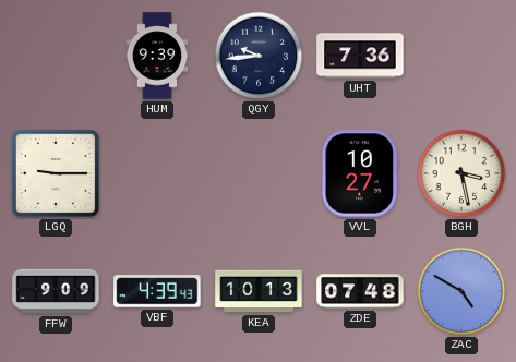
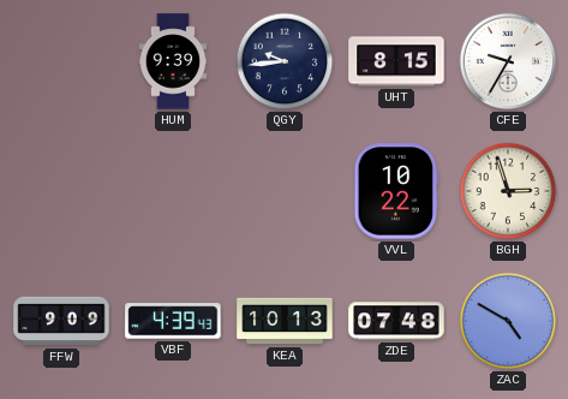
UHT: 7:36 -> 8:15 (396, 61)
CFE: none -> 9:35 (508, 61)
LGQ: 9:15 -> none (56, 173)
VVL: 10:27 -> 10:22 (396, 191)
BGH: 3:28 -> 2:57 (508, 191)
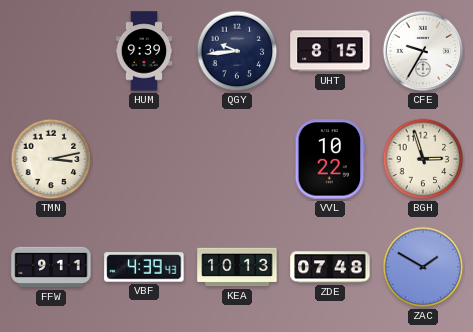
TMN: none -> 3:13 (51, 159)
FFW: 9:09 -> 9:11 (51, 267)
ZAC: 4:50 -> 1:50 (423, 267)
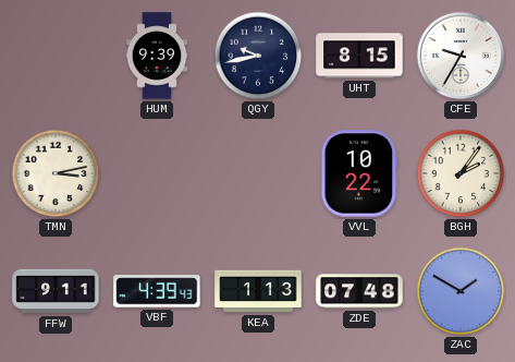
QGY: 9:44 -> 9:43 (258, 56)
BGH: 2:57 -> 2:06 (461, 173)
KEA: 10:13 -> 1:13 (258, 291)
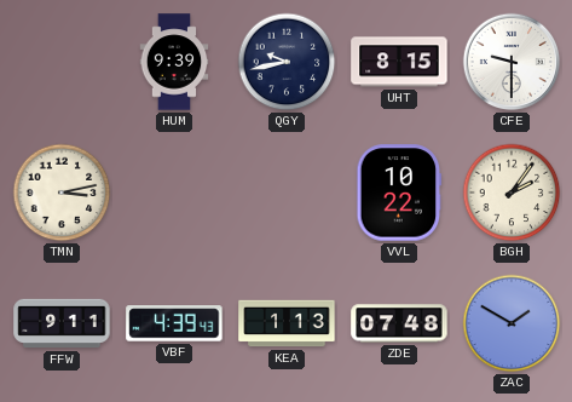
CFE: 9:35 -> 9:30 (512, 62)
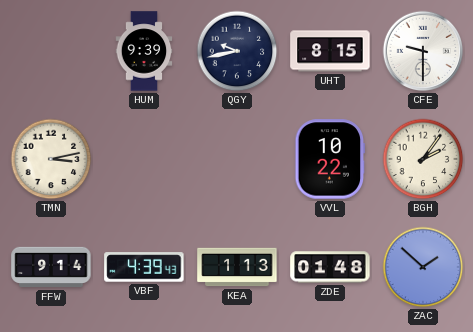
FFW: 9:11 -> 9:14 (51, 267)
ZDE: 07:48 -> 01:48 (330, 267)
ZAC: 1:50 -> 1:52 (423, 267)
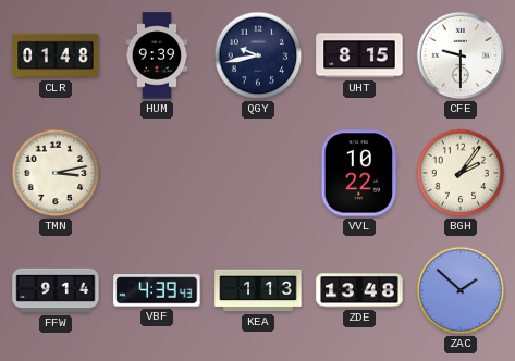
CLR: none -> 01:48 (56, 55)
ZDE: 01:48 -> 13:48 (359, 290)
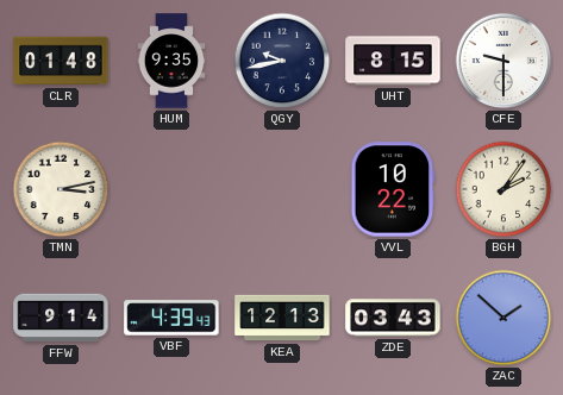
HUM: 9:39 -> 9:35 (171, 61)
KEA: 1:13 -> 12:13 (282, 318)
ZDE: 13:48 -> 03:43 (393, 318)
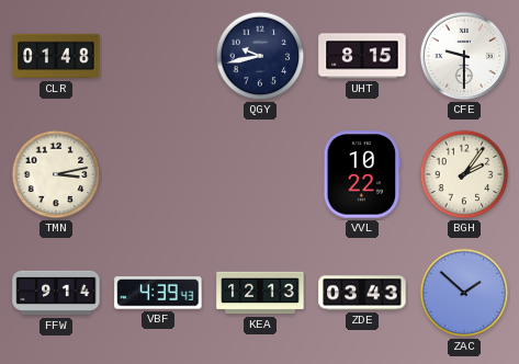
HUM: 9:35 -> none (171, 61)
